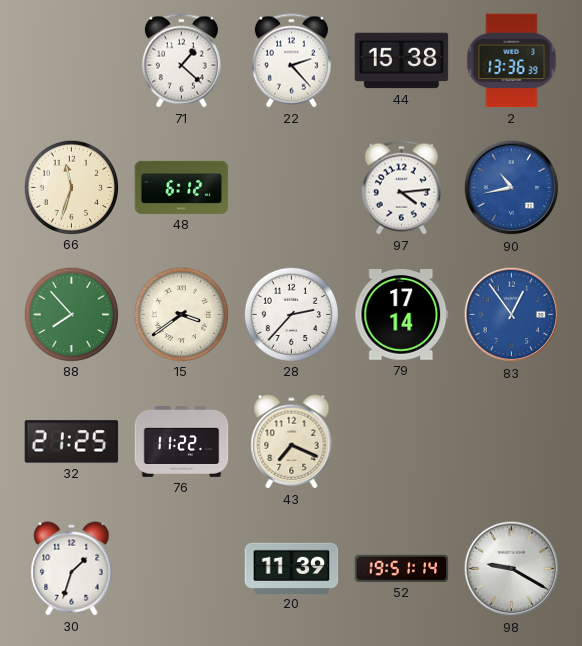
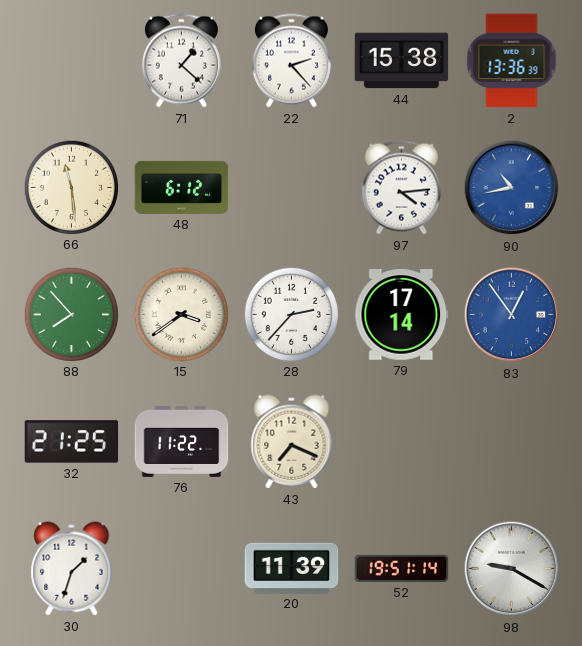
66: 11:33 -> 11:29 (71, 187)
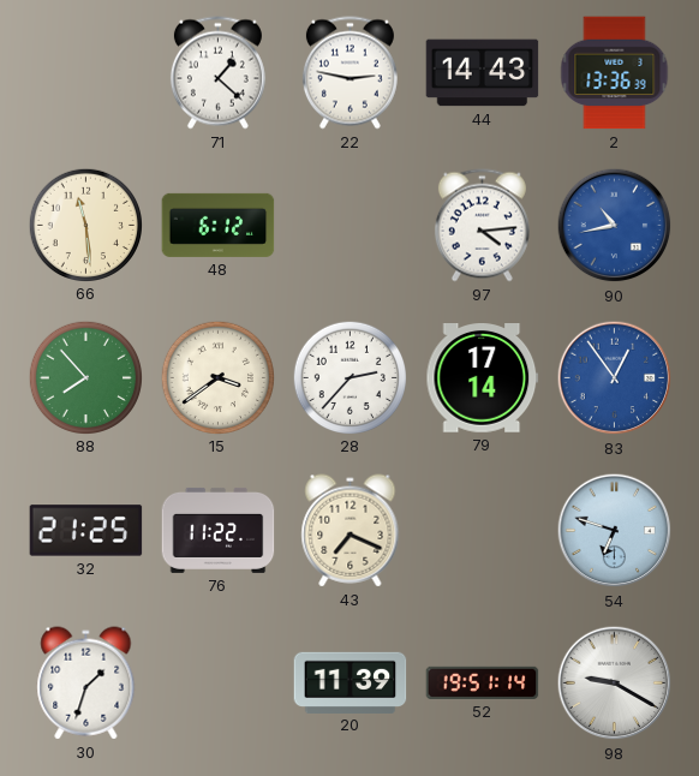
22: 2:23 -> 2:47 (349, 73)
44: 15:38 -> 14:43 (483, 73)
54: none -> 6:48 (615, 531)
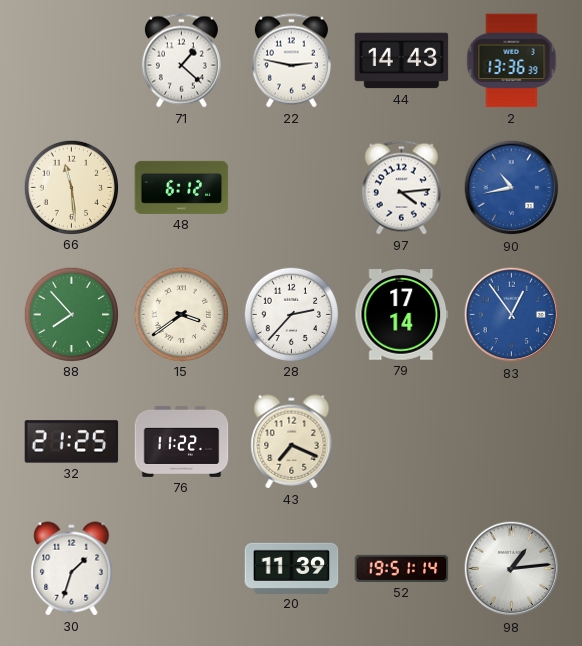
54: 6:48 -> none (615, 531)
98: 9:20 -> 1:14 (512, 569)
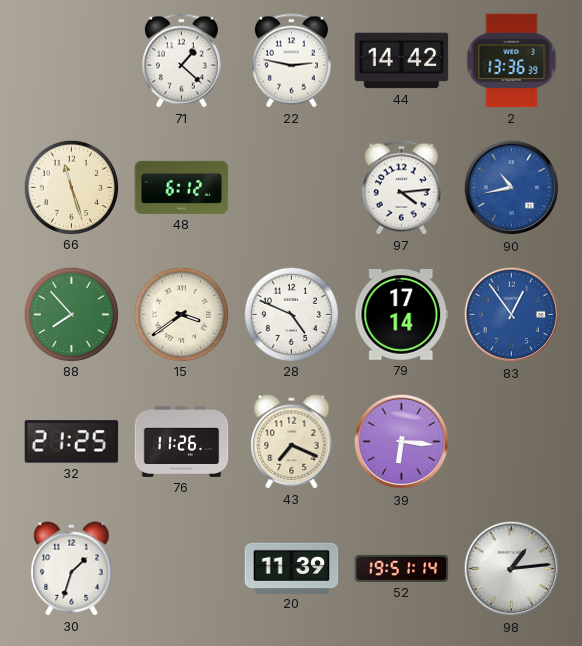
44: 14:43 -> 14:42 (402, 61)
66: 11:29 -> 11:27 (71, 187)
28: 2:37 -> 4:49 (291, 314)
76: 11:22 -> 11:26 (182, 441)
39: none -> 6:16 (402, 442)
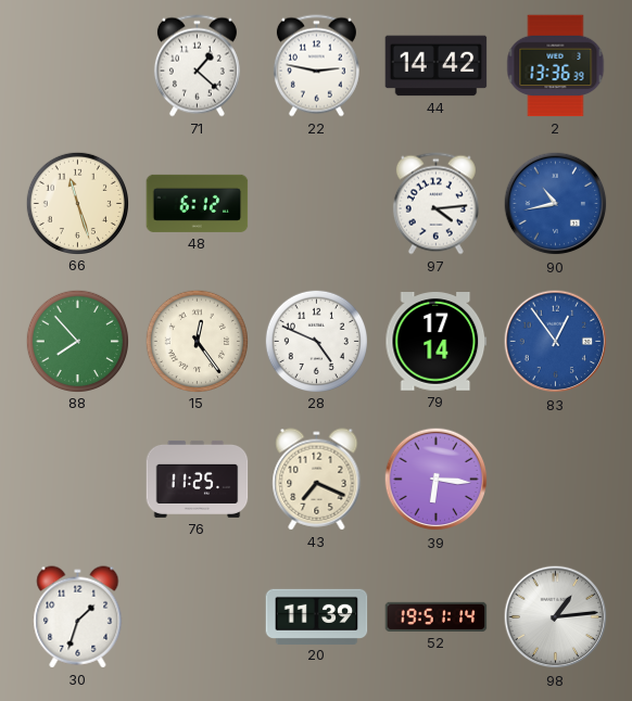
15: 3:39 -> 12:24 (197, 341)
32: 21:25 -> none (72, 442)
76: 11:26 -> 11:25 (198, 479)
